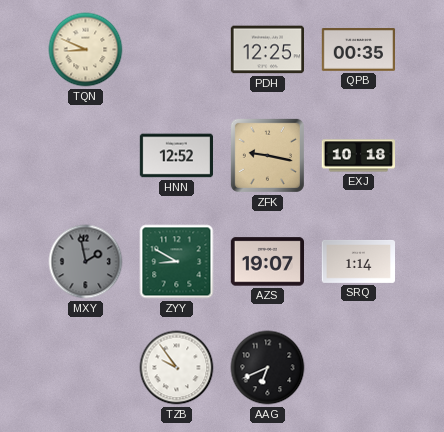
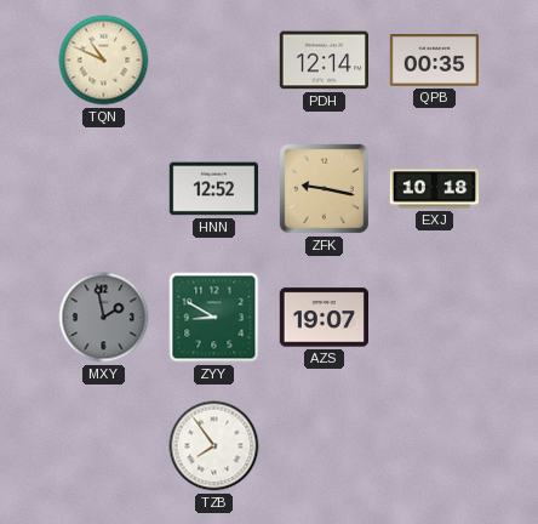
TQN: 8:49 -> 10:49 (104, 61)
PDH: 12:25 -> 12:14 (324, 61)
SRQ: 1:14 -> none (358, 261)
TZB: 9:54 -> 7:54 (214, 446)
AAG: 6:41 -> none (268, 368)
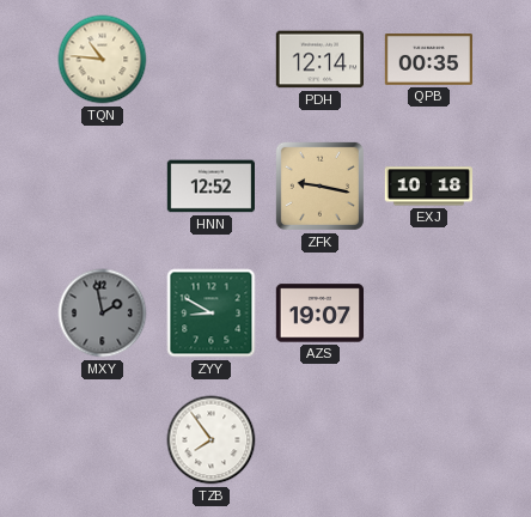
TQN: 10:49 -> 10:46 (103, 60)
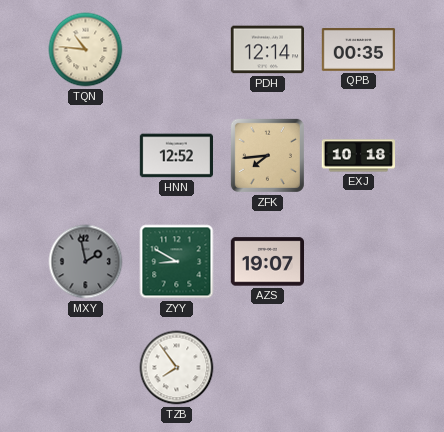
ZFK: 9:17 -> 7:44 (267, 155)
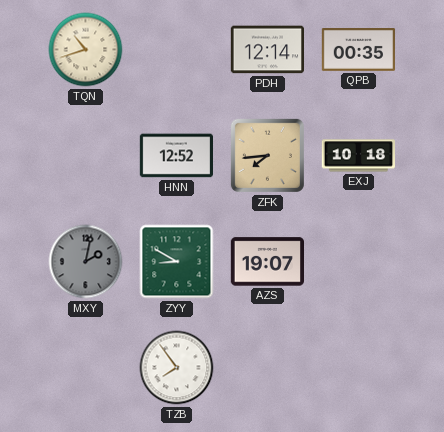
TQN: 10:46 -> 10:42 (86, 50)
MXY: 1:58 -> 2:02 (86, 262)
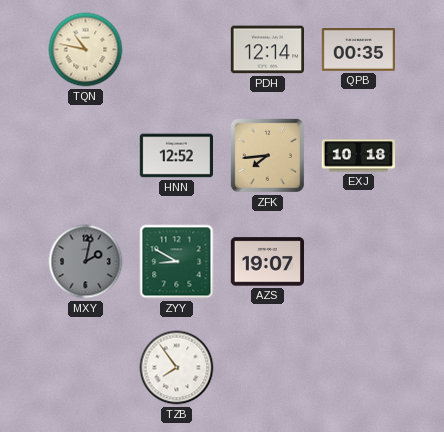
TQN: 10:42 -> 10:47 (86, 50)
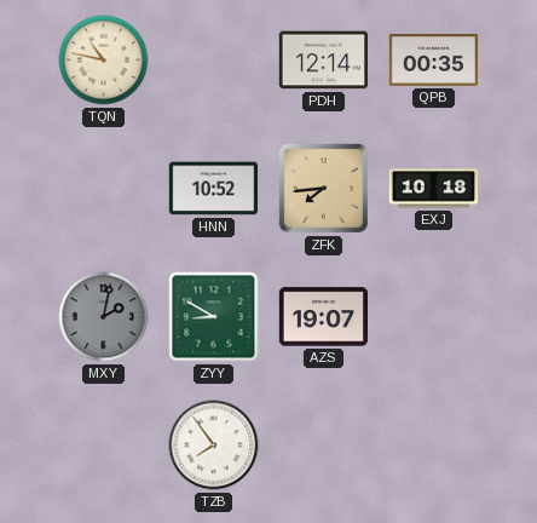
HNN: 12:52 -> 10:52 (214, 189)
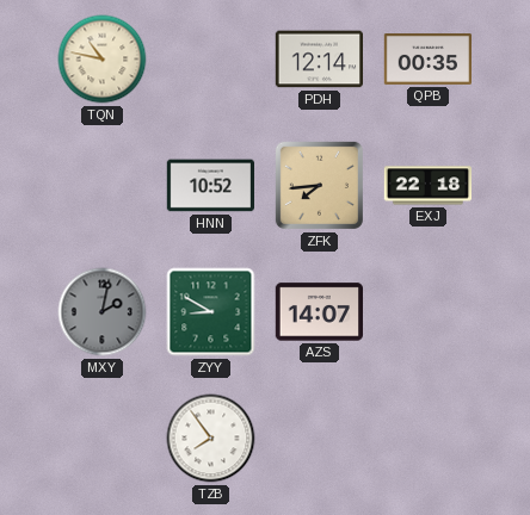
EXJ: 10:18 -> 22:18 (427, 186)
AZS: 19:07 -> 14:07 (319, 312)
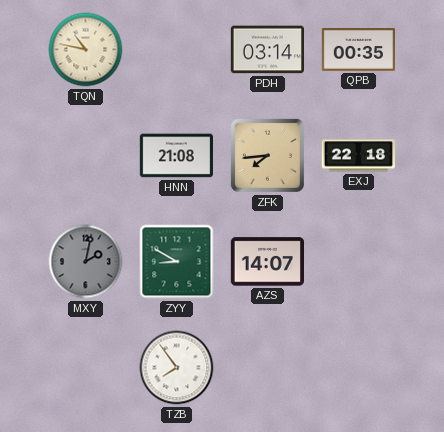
PDH: 12:14 -> 03:14 (267, 50)
HNN: 10:52 -> 21:08 (177, 156)
